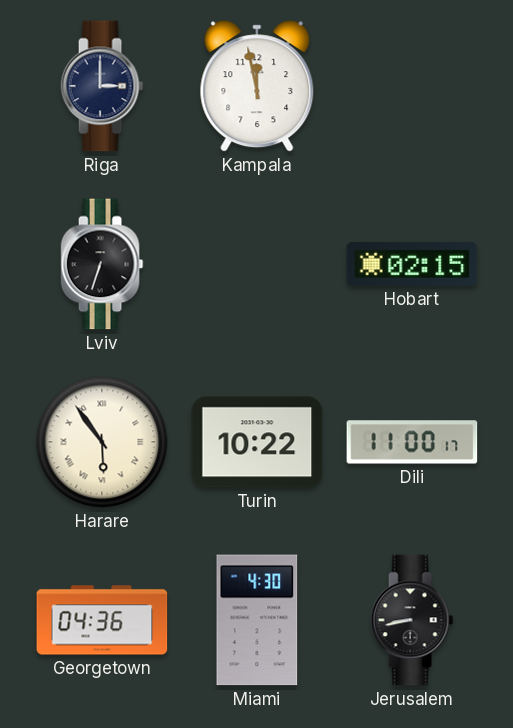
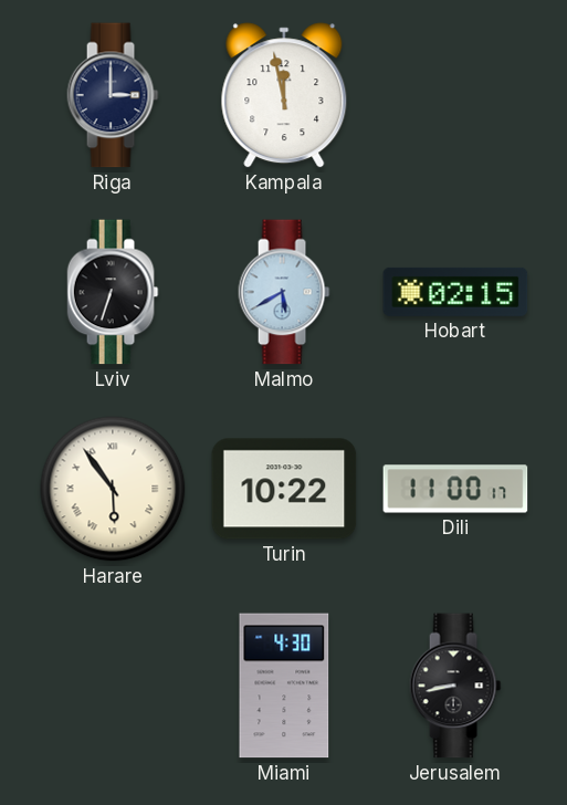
Malmo: none -> 5:40 (284, 292)
Georgetown: 04:36 -> none (102, 620)
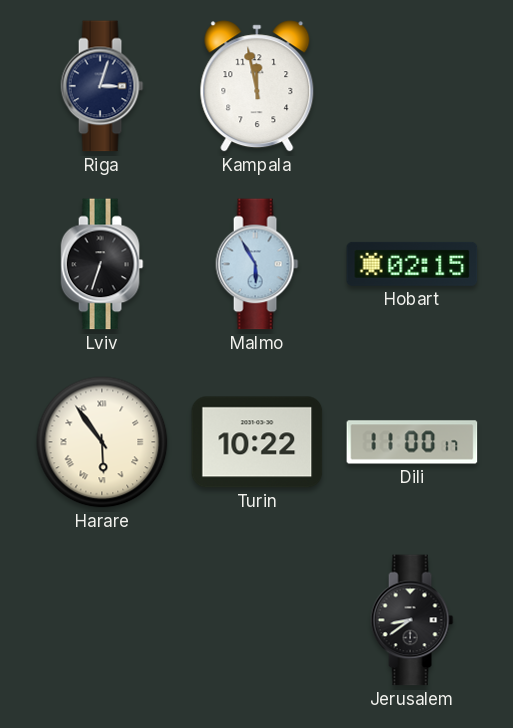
Riga: 3:00 -> 3:03 (102, 86)
Malmo: 5:40 -> 5:55 (257, 264)
Miami: 4:30 -> none (284, 686)
Jerusalem: 8:43 -> 8:39 (412, 620)
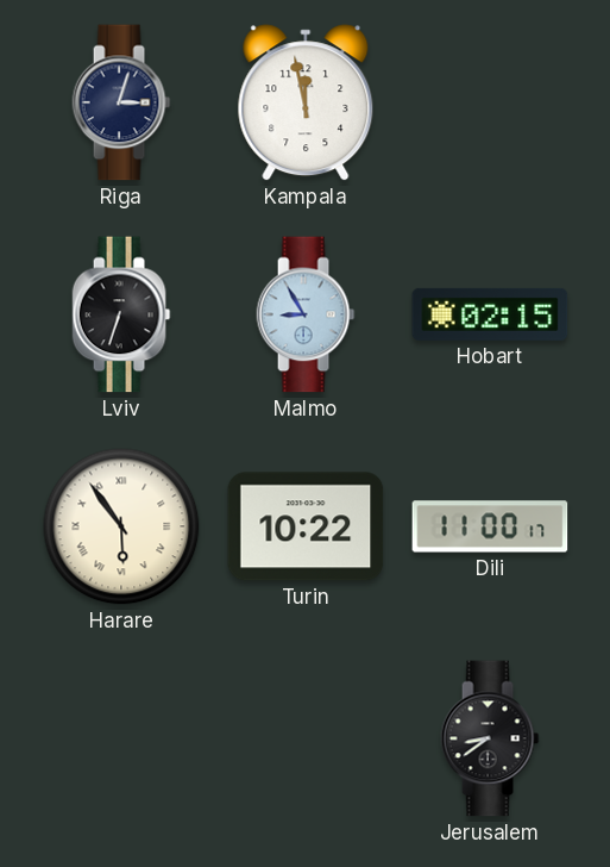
Malmo: 5:55 -> 8:55 (306, 314)
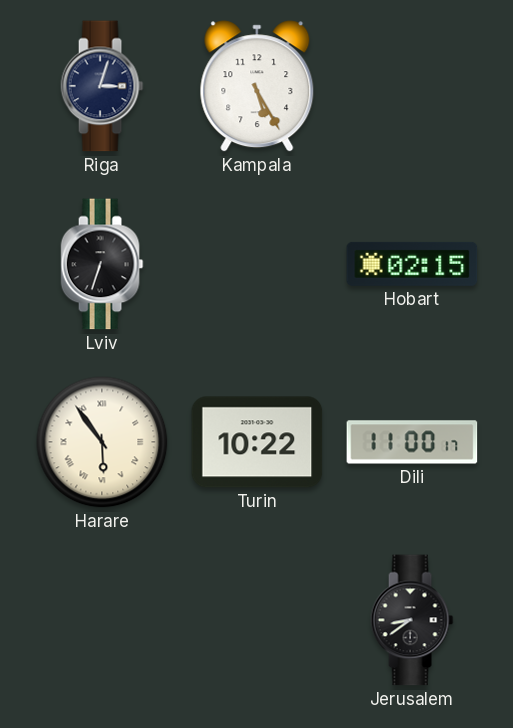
Kampala: 11:58 -> 5:25 (257, 86)
Malmo: 8:55 -> none (306, 314)
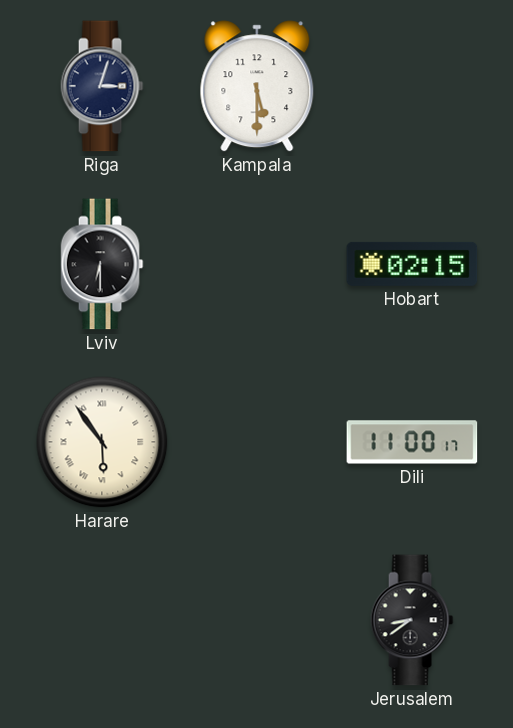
Kampala: 5:25 -> 5:30 (257, 86)
Lviv: 6:33 -> 6:30 (102, 264)
Turin: 10:22 -> none (257, 442)
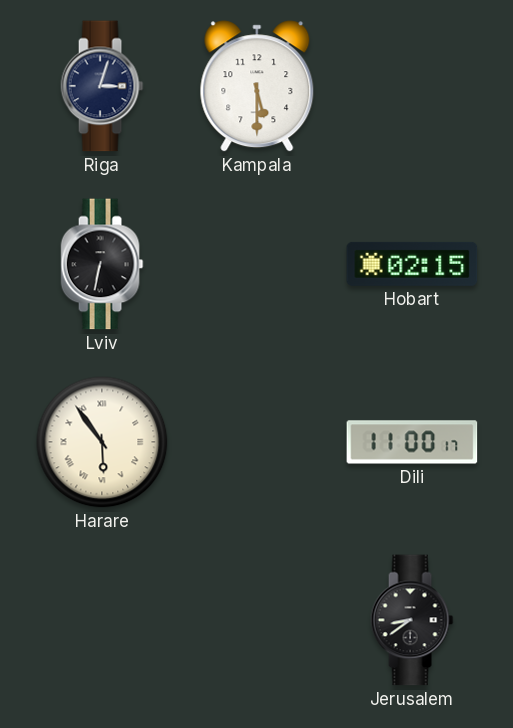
Lviv: 6:30 -> 6:32 (102, 264)
